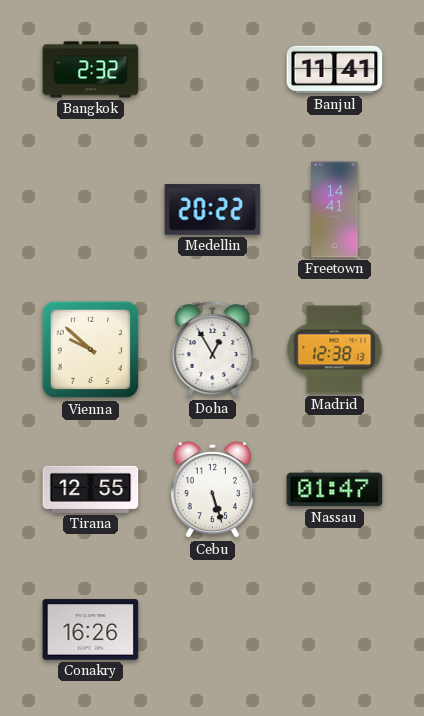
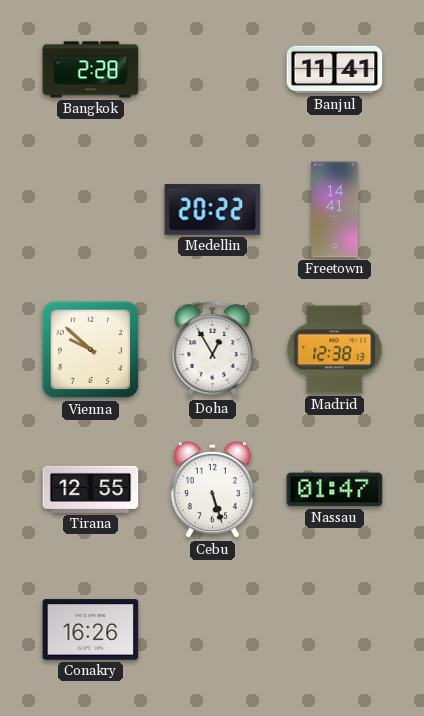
Bangkok: 2:32 -> 2:28 (91, 70)
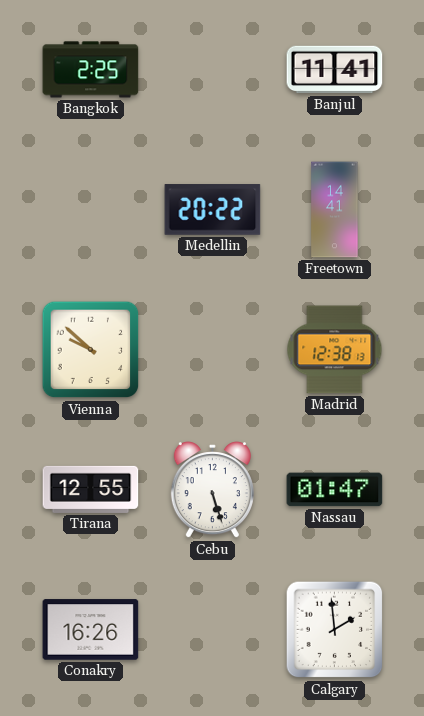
Bangkok: 2:28 -> 2:25 (91, 70)
Doha: 12:55 -> none (213, 350)
Calgary: none -> 1:59 (335, 630)
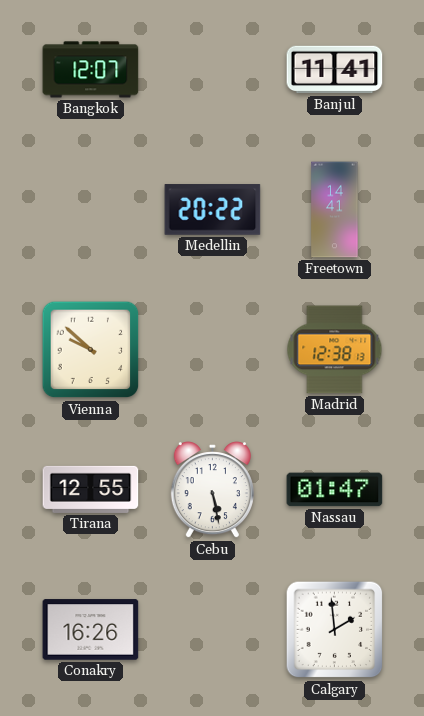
Bangkok: 2:25 -> 12:07 (91, 70)
Cebu: 5:27 -> 5:28 (212, 490)
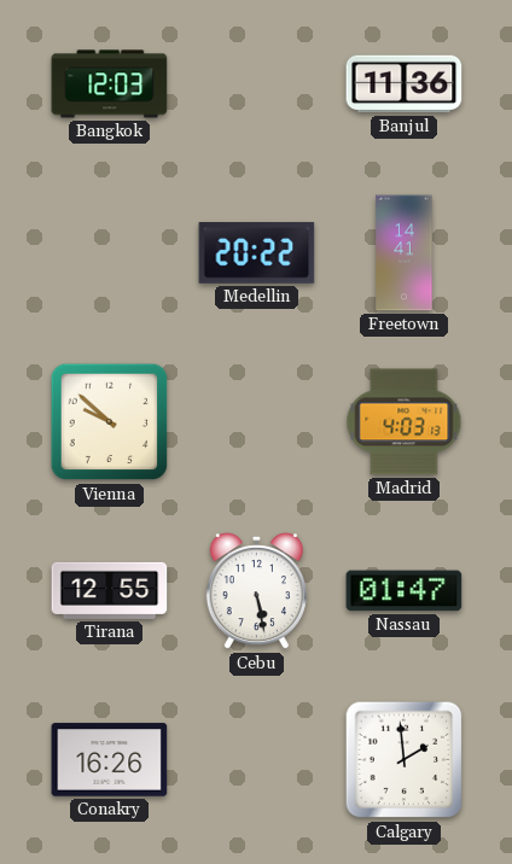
Bangkok: 12:07 -> 12:03 (110, 84)
Banjul: 11:41 -> 11:36 (405, 84)
Madrid: 12:38 -> 4:03 (405, 422)
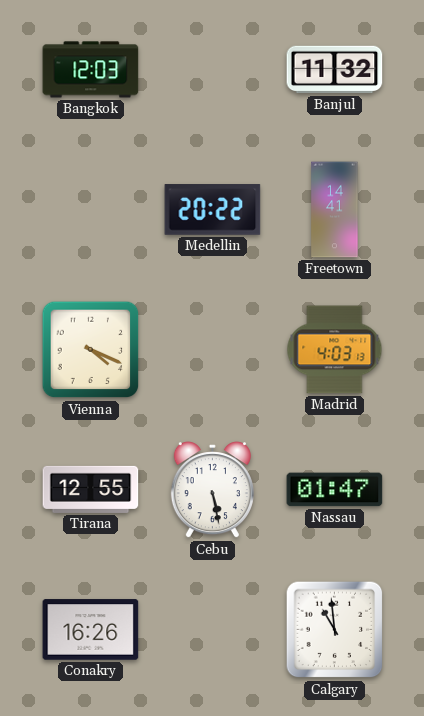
Banjul: 11:36 -> 11:32 (335, 70)
Vienna: 9:52 -> 4:19 (91, 350)
Calgary: 1:59 -> 10:59 (335, 630)
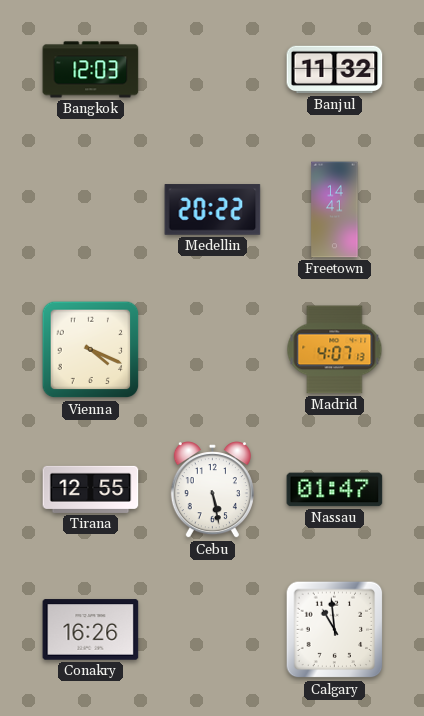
Madrid: 4:03 -> 4:07 (335, 350)
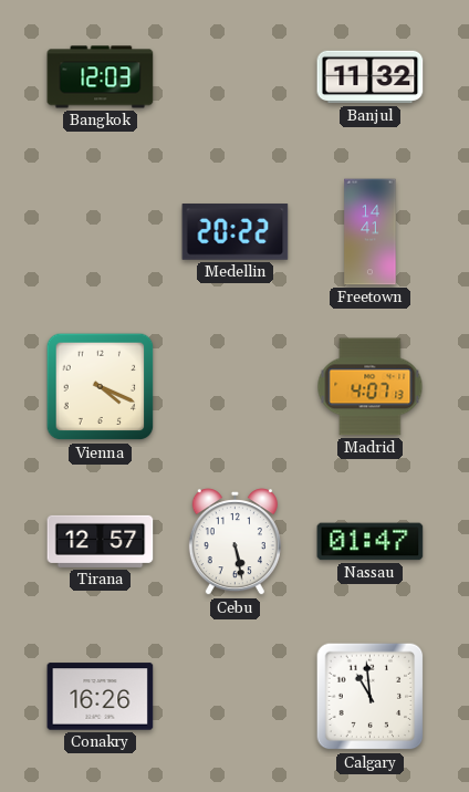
Tirana: 12:55 -> 12:57 (101, 541)
